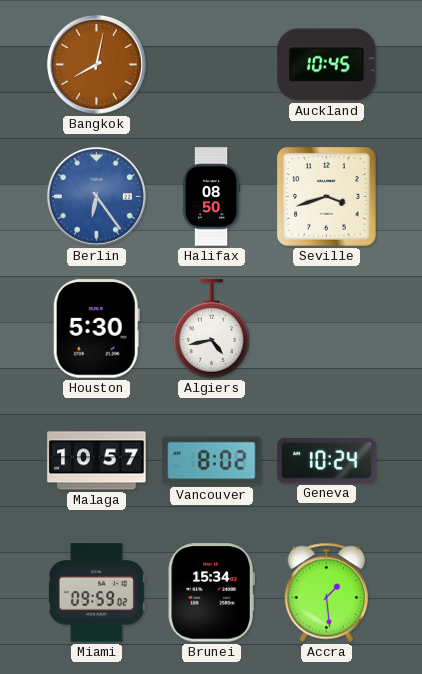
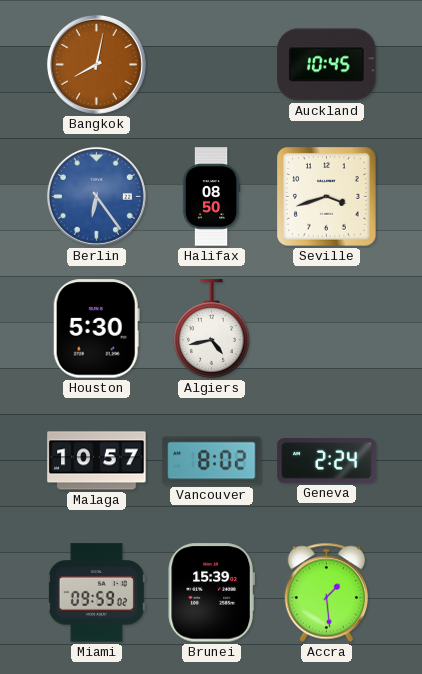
Geneva: 10:24 -> 2:24 (327, 461)
Brunei: 15:34 -> 15:39 (211, 593)
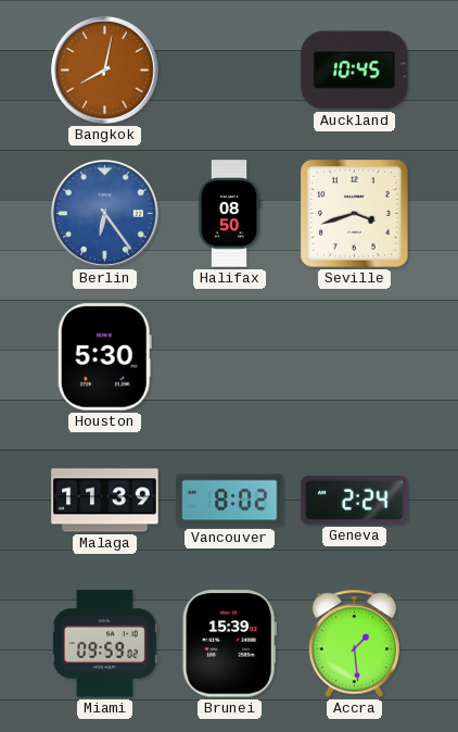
Algiers: 4:43 -> none (212, 329)
Malaga: 10:57 -> 11:39 (105, 501)
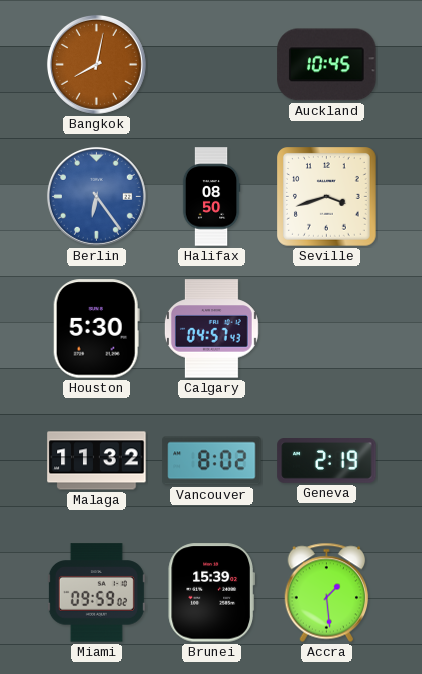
Calgary: none -> 04:57 (211, 329)
Malaga: 11:39 -> 11:32 (97, 461)
Geneva: 2:24 -> 2:19 (327, 461)
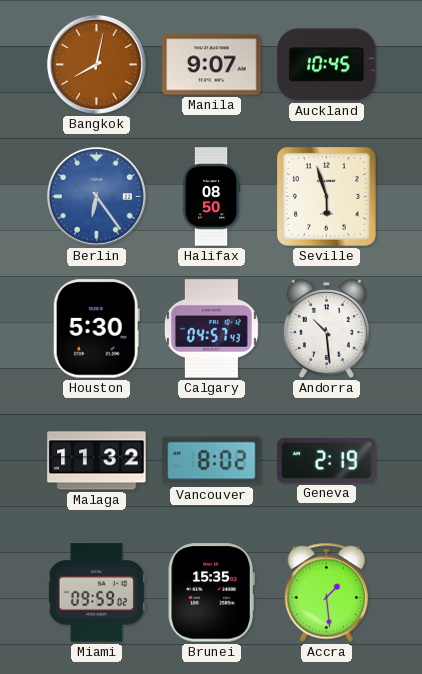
Manila: none -> 9:07 (212, 65)
Seville: 3:42 -> 5:57 (327, 197)
Andorra: none -> 10:29 (326, 328)
Brunei: 15:39 -> 15:35 (211, 593)
